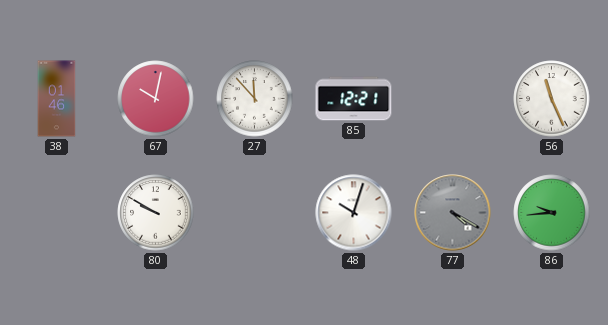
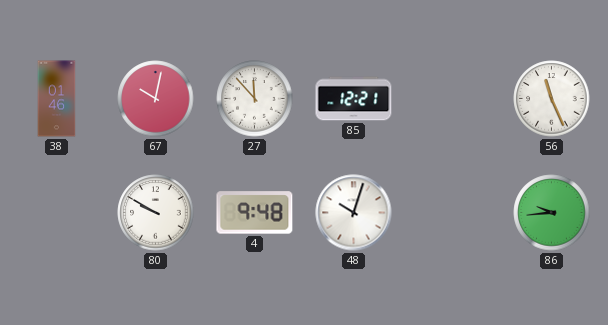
4: none -> 9:48 (255, 213)
77: 4:20 -> none (453, 213)
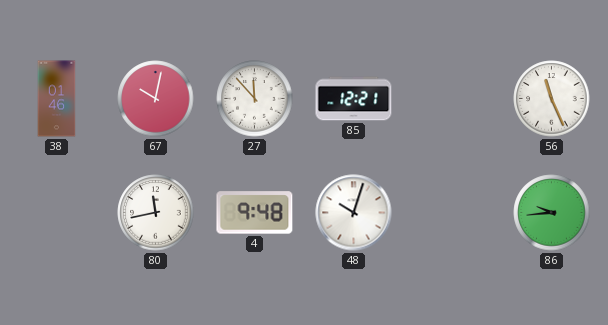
80: 9:50 -> 11:43 (156, 213)
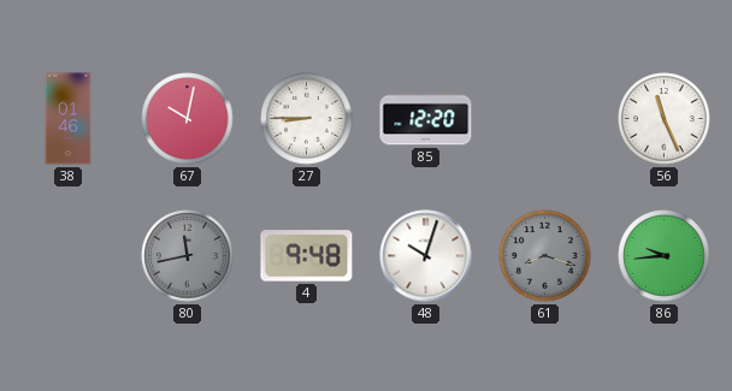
27: 11:53 -> 8:45 (307, 119)
85: 12:21 -> 12:20 (426, 119)
80 dial: white -> grey (188, 256)
61: none -> 8:18 (545, 256)
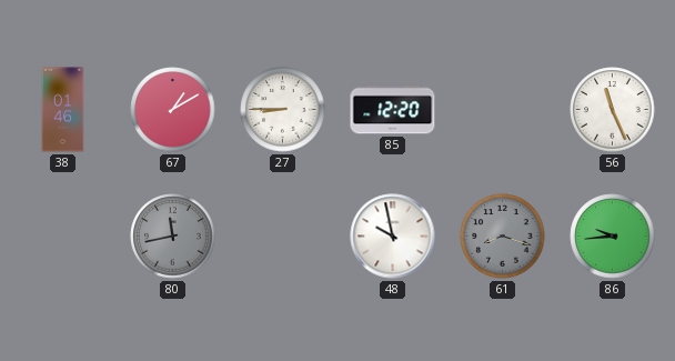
67: 10:02 -> 1:10 (173, 110)
4: 9:48 -> none (307, 256)
48: 10:03 -> 9:58 (393, 237)
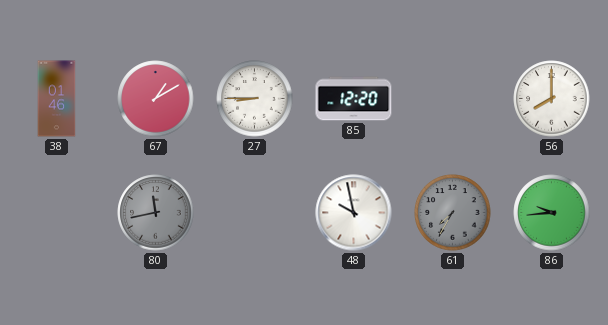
56: 11:26 -> 8:00 (552, 99)
61: 8:18 -> 7:35 (453, 213)
